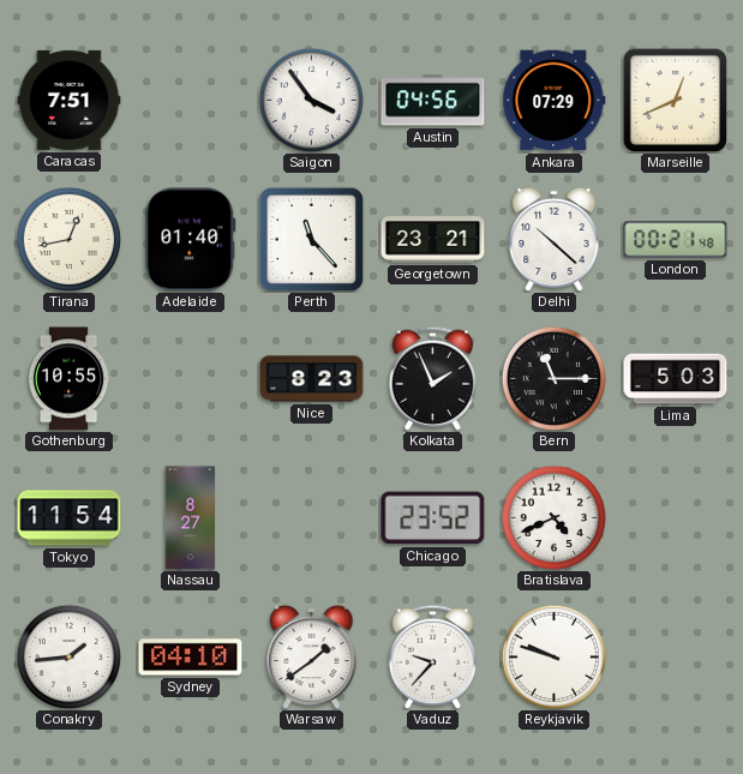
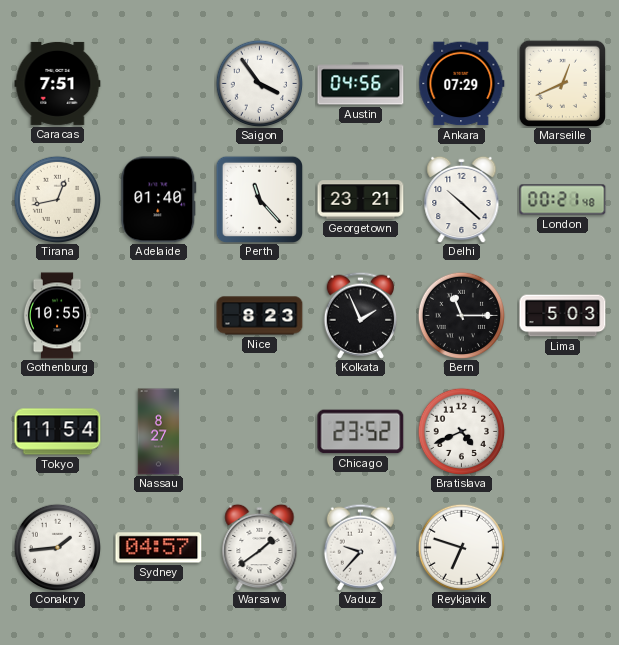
Sydney: 04:10 -> 04:57 (159, 548)
Reykjavik: 9:48 -> 6:48 (461, 547)
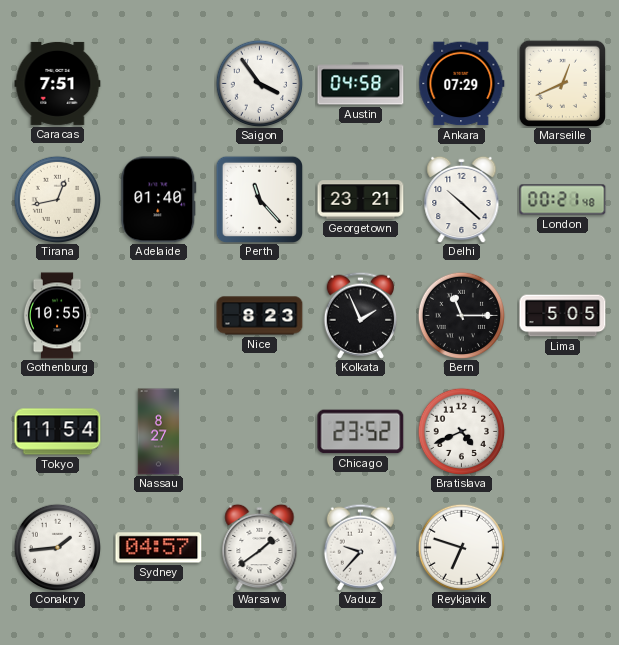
Austin: 04:56 -> 04:58 (361, 84)
Lima: 5:03 -> 5:05 (563, 316)
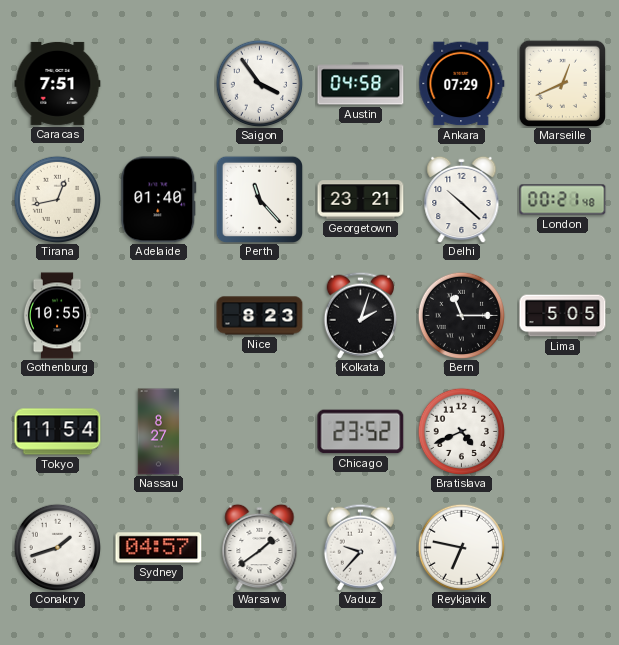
Kolkata: 1:56 -> 2:03 (360, 315)
Conakry: 1:44 -> 1:42 (57, 547)
Reykjavik: 6:48 -> 6:47 (461, 547)
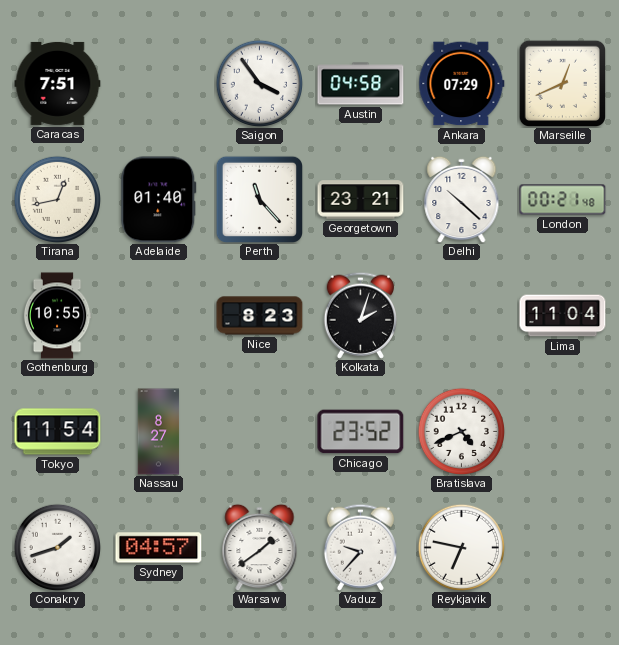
Bern: 11:15 -> none (461, 315)
Lima: 5:05 -> 11:04 (563, 316)
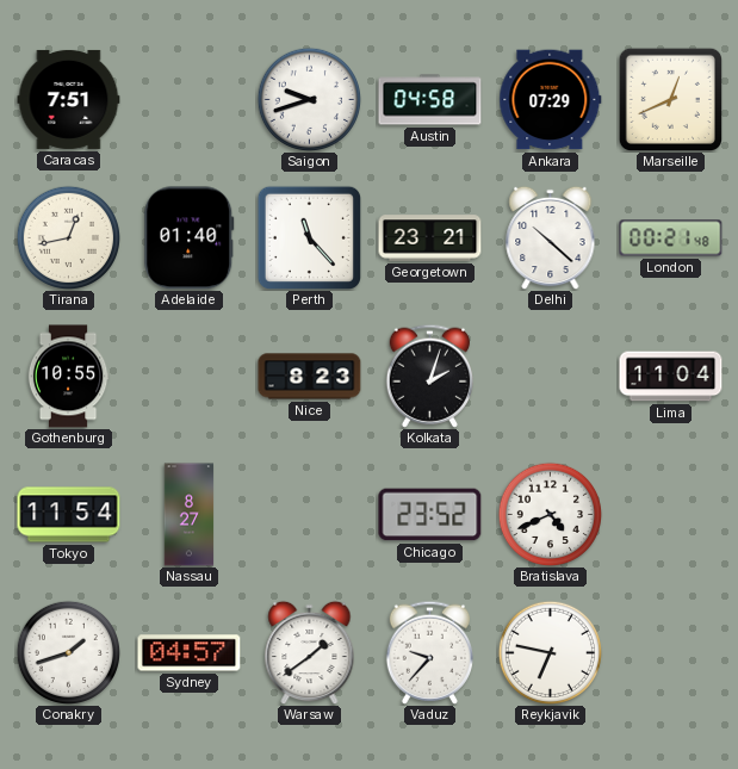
Saigon: 3:54 -> 9:42 (309, 99)
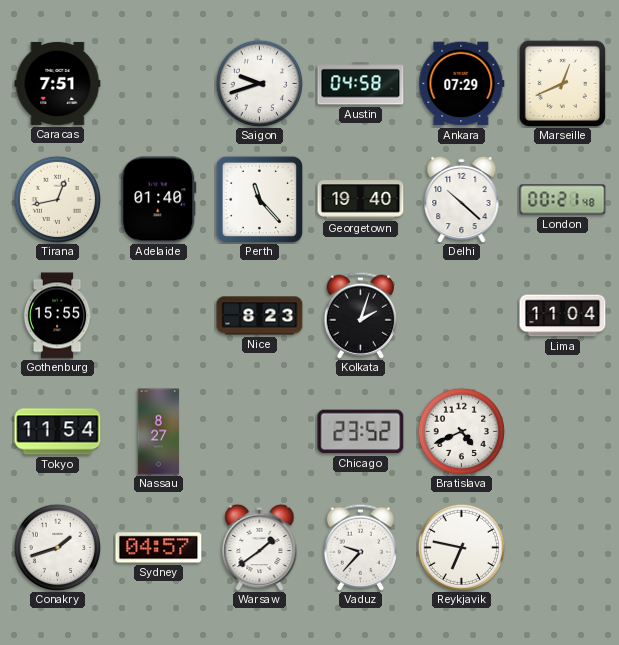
Georgetown: 23:21 -> 19:40 (361, 200)
Gothenburg: 10:55 -> 15:55 (57, 316)
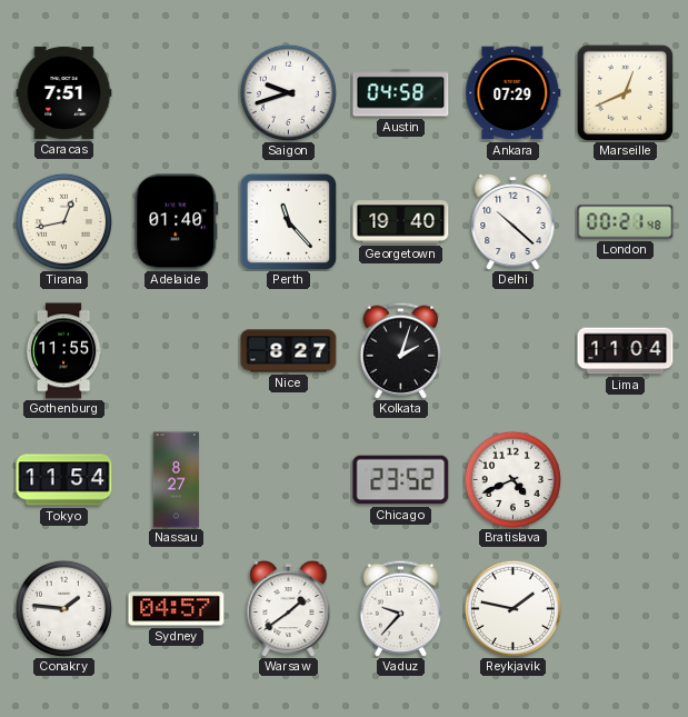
Gothenburg: 15:55 -> 11:55 (63, 351)
Nice: 8:23 -> 8:27 (289, 351)
Conakry: 1:42 -> 1:46 (63, 608)
Reykjavik: 6:47 -> 1:47 (512, 608)
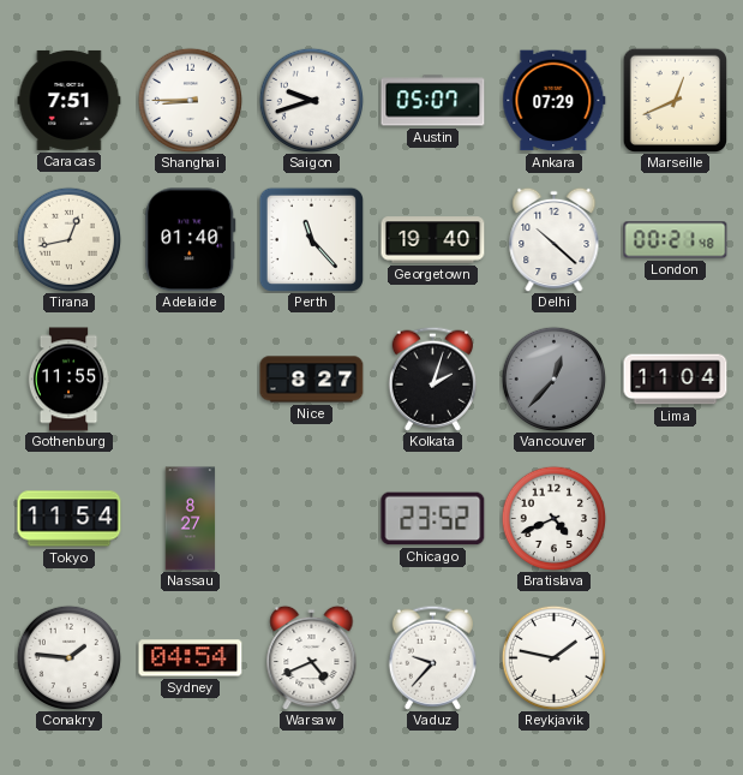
Shanghai: none -> 8:45 (190, 100)
Austin: 04:58 -> 05:07 (433, 101)
Vancouver: none -> 12:37 (553, 378)
Sydney: 04:57 -> 04:54 (191, 658)
Warsaw: 1:39 -> 4:41 (312, 657)
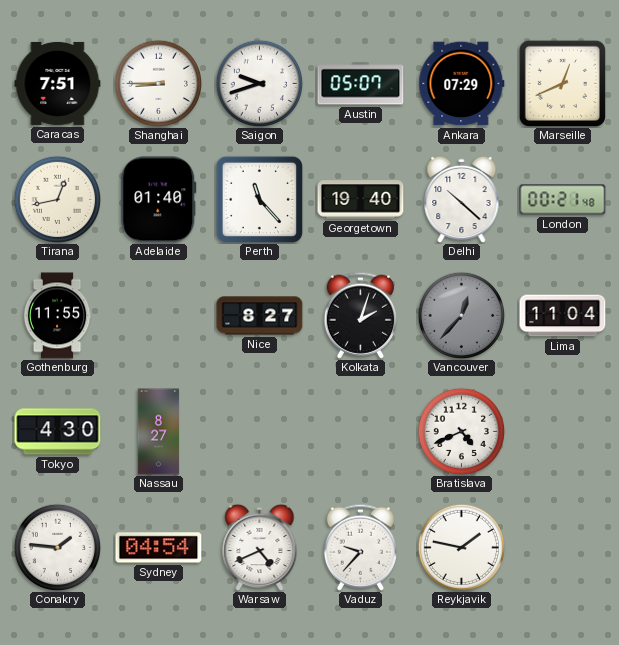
Tokyo: 11:54 -> 4:30 (58, 432)
Chicago: 23:52 -> none (433, 519)
